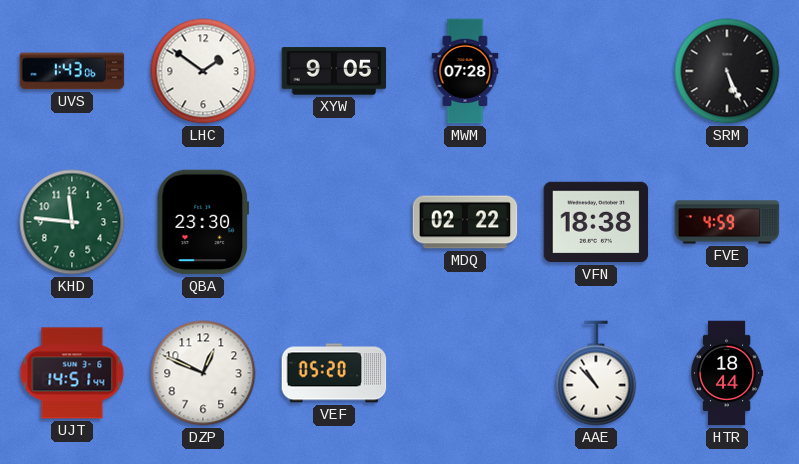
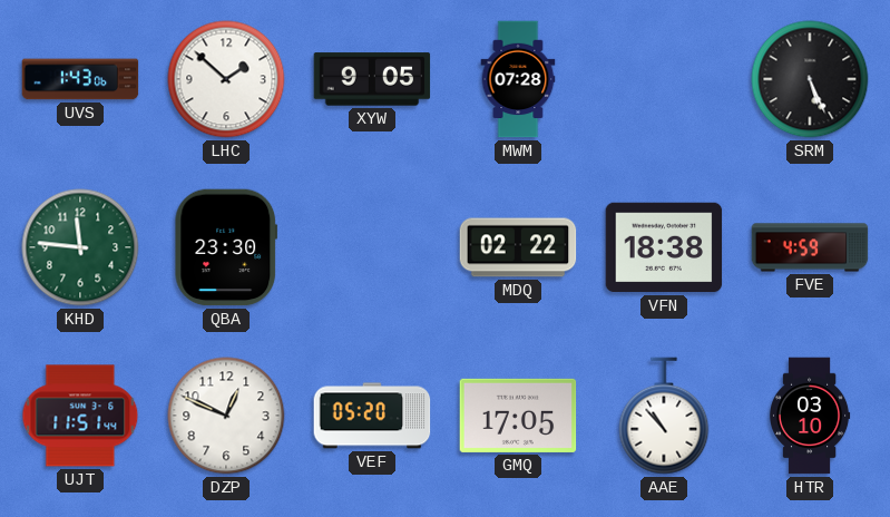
LHC: 1:51 -> 1:52 (226, 79)
UJT: 14:51 -> 11:51 (80, 416)
GMQ: none -> 17:05 (518, 416)
HTR: 18:44 -> 03:10 (810, 416)
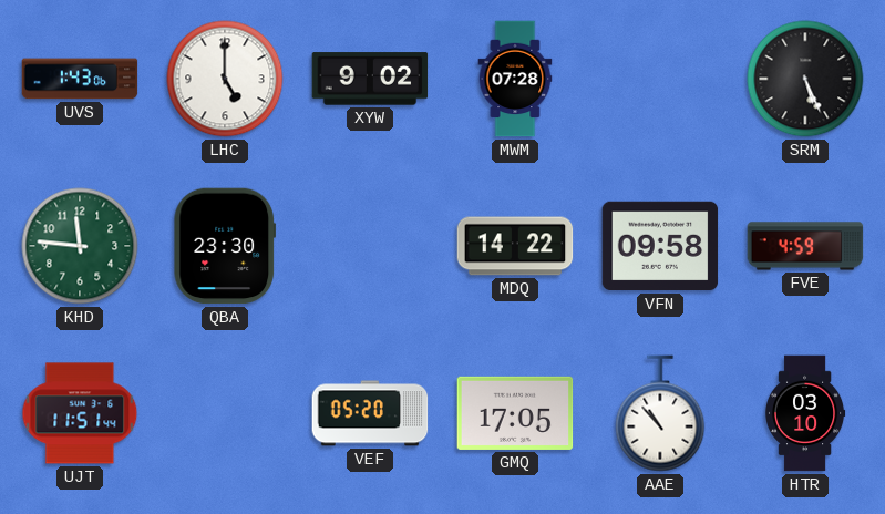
LHC: 1:52 -> 5:00 (225, 79)
XYW: 9:05 -> 9:02 (370, 79)
MDQ: 02:22 -> 14:22 (515, 246)
VFN: 18:38 -> 09:58 (660, 246)
DZP: 12:49 -> none (226, 416)
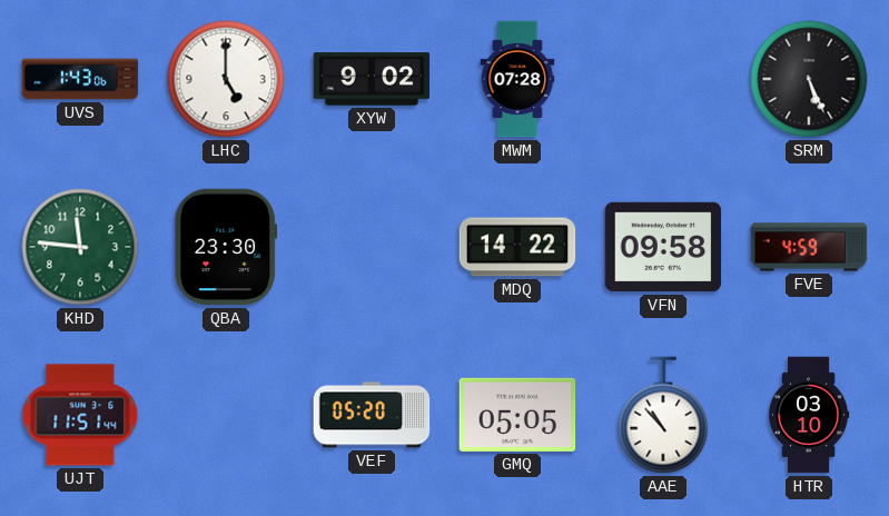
GMQ: 17:05 -> 05:05 (517, 415)
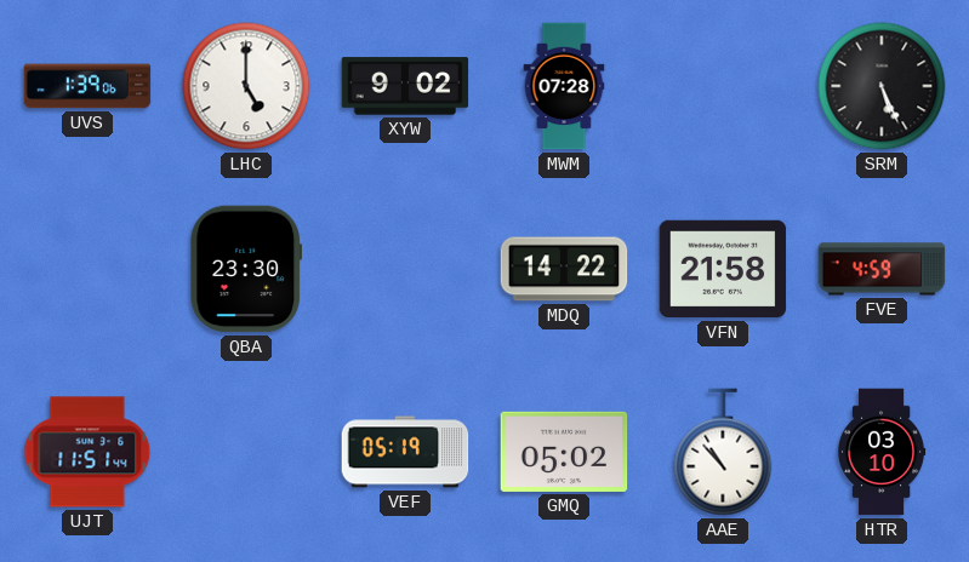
UVS: 1:43 -> 1:39 (87, 86)
KHD: 11:46 -> none (80, 247)
VFN: 09:58 -> 21:58 (723, 269)
VEF: 05:20 -> 05:19 (405, 452)
GMQ: 05:05 -> 05:02 (564, 452)
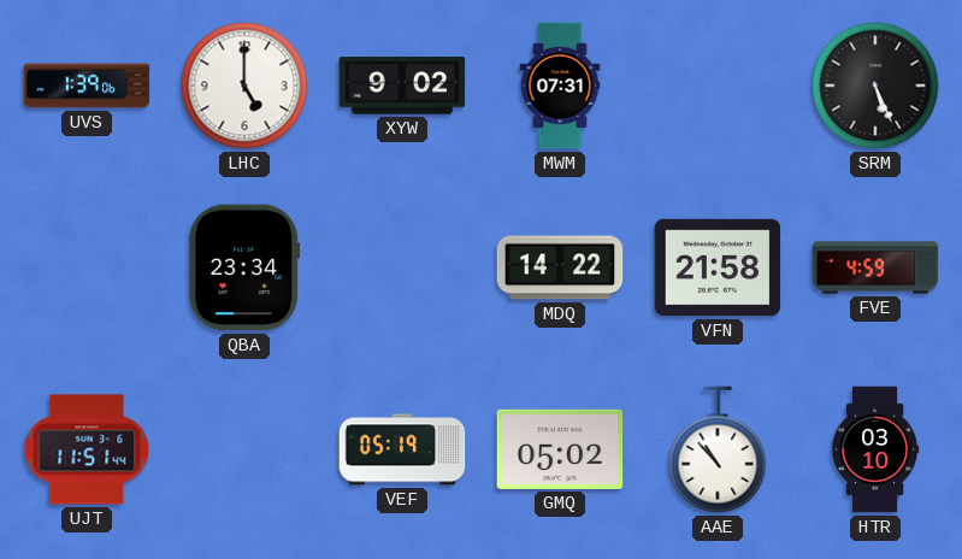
MWM: 07:28 -> 07:31 (560, 86)
QBA: 23:30 -> 23:34 (244, 267)
